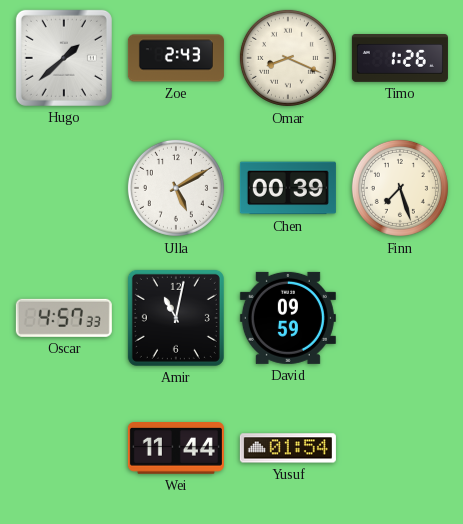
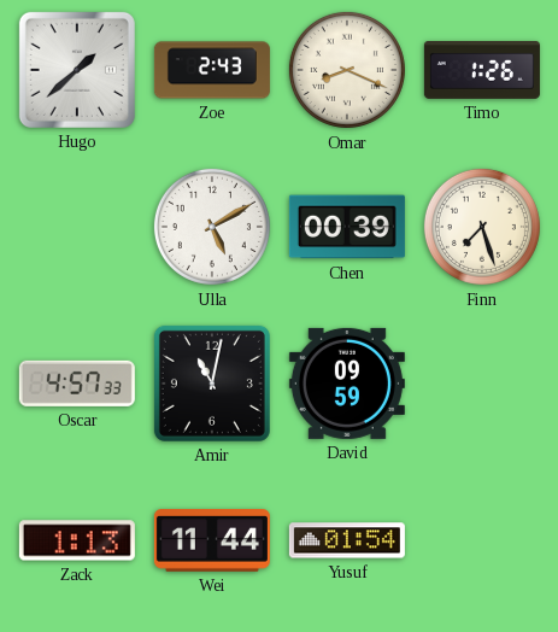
Zack: none -> 1:13 (77, 540)
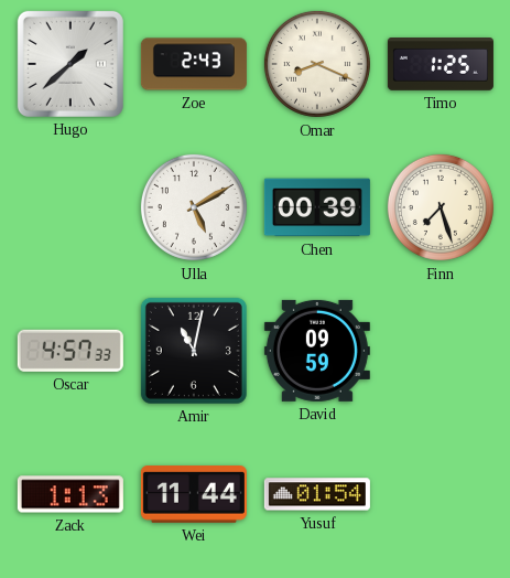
Timo: 1:26 -> 1:25 (441, 65)
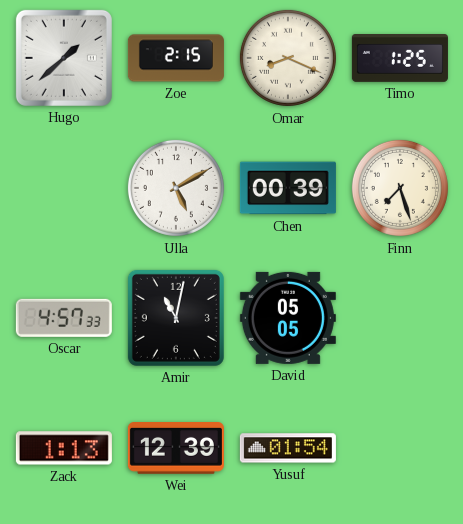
Zoe: 2:43 -> 2:15 (176, 58)
David: 09:59 -> 05:05 (288, 318)
Wei: 11:44 -> 12:39 (176, 449)
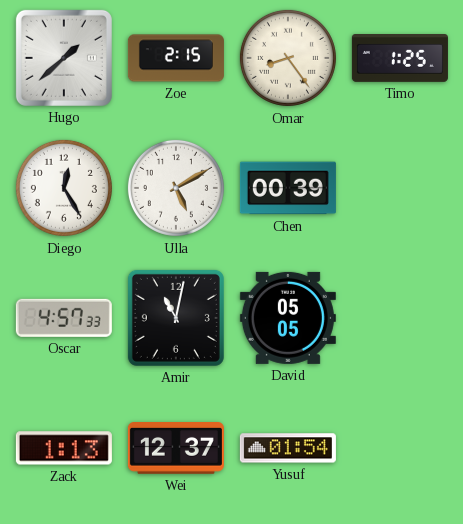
Omar: 8:19 -> 8:24 (288, 58)
Diego: none -> 12:25 (64, 188)
Finn: 7:27 -> none (400, 188)
Wei: 12:39 -> 12:37 (176, 449)
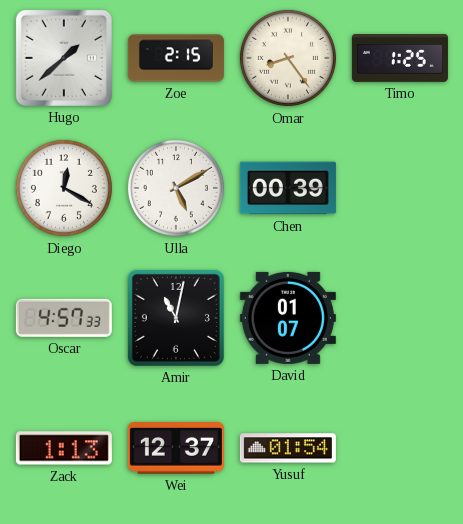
Diego: 12:25 -> 12:20 (64, 188)
David: 05:05 -> 01:07 (288, 318)
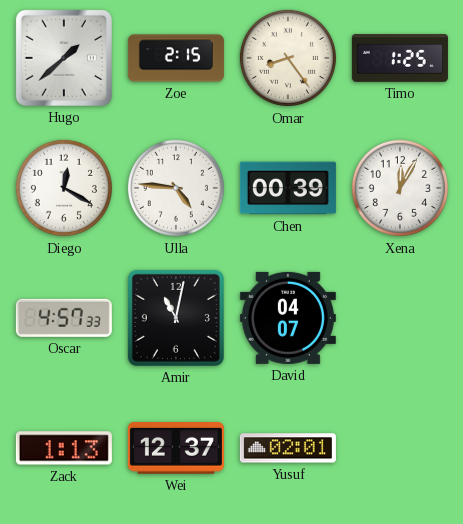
Ulla: 5:10 -> 4:46 (176, 188)
Xena: none -> 12:05 (400, 188)
David: 01:07 -> 04:07 (288, 318)
Yusuf: 01:54 -> 02:01 (288, 448)
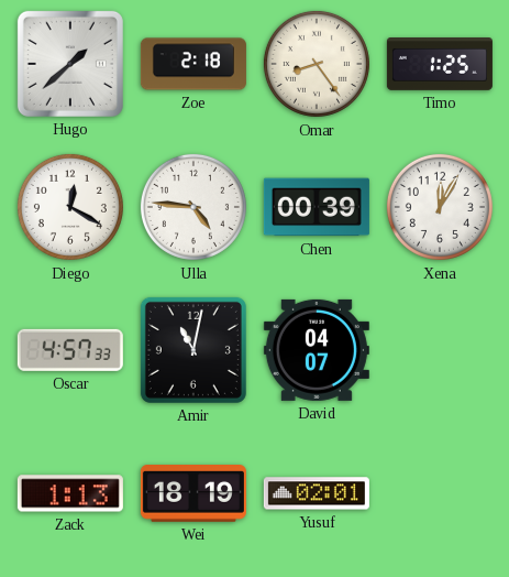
Zoe: 2:15 -> 2:18 (193, 64)
Wei: 12:37 -> 18:19 (193, 494)
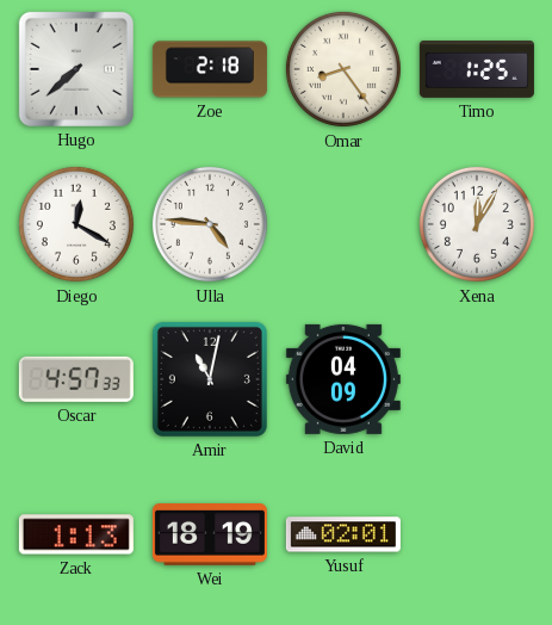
Hugo: 1:38 -> 7:38 (76, 69)
Chen: 00:39 -> none (317, 207)
David: 04:07 -> 04:09 (343, 379)
